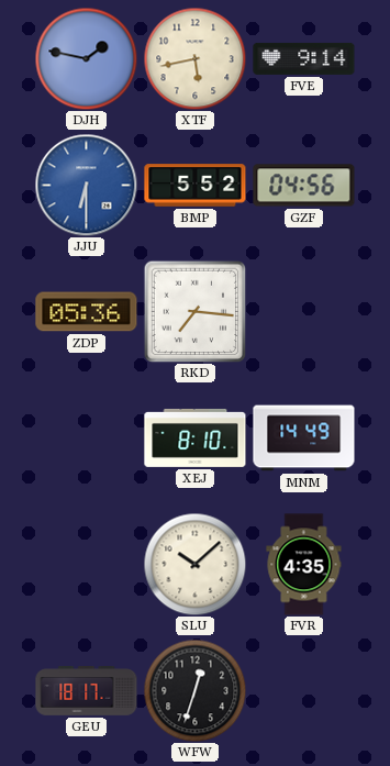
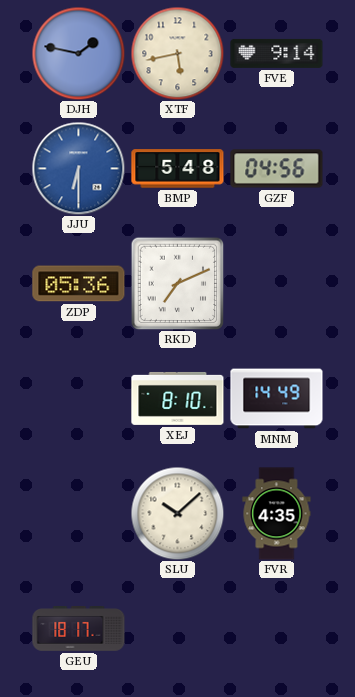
BMP: 5:52 -> 5:48 (178, 169)
RKD: 7:16 -> 7:11 (177, 283)
WFW: 12:33 -> none (194, 690)
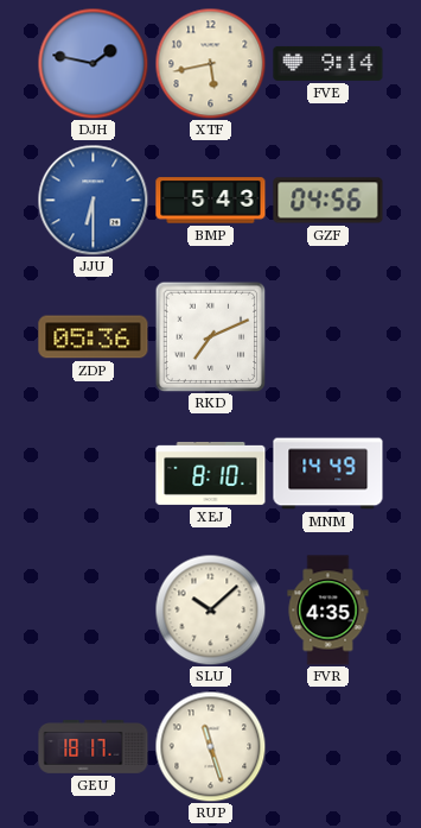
BMP: 5:48 -> 5:43 (211, 201)
RUP: none -> 11:27 (210, 746)
